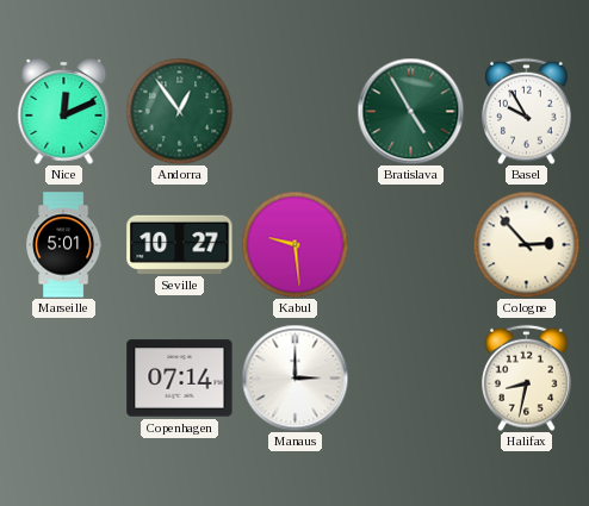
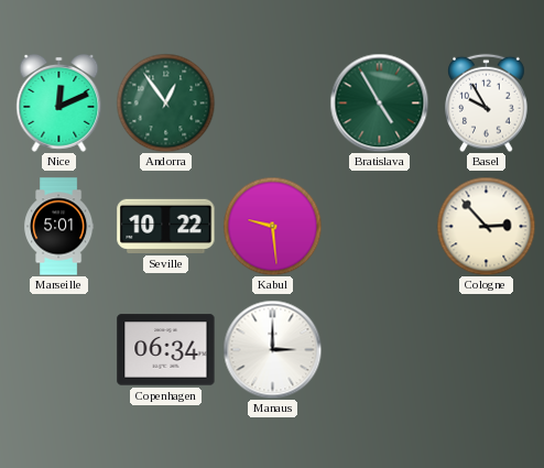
Seville: 10:27 -> 10:22 (166, 226)
Copenhagen: 07:14 -> 06:34 (166, 350)
Halifax: 8:32 -> none (527, 377)
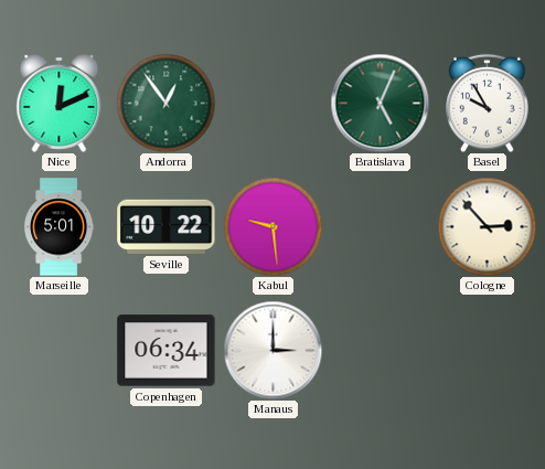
Bratislava: 4:55 -> 5:04 (380, 103)
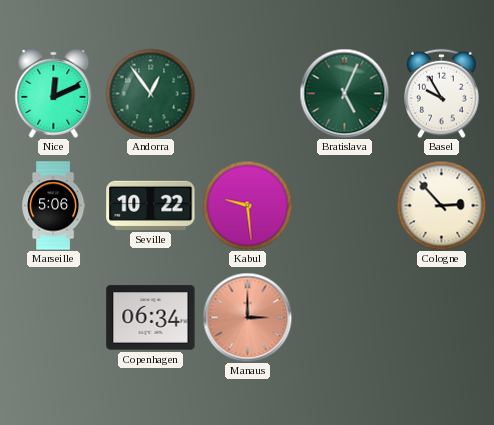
Marseille: 5:01 -> 5:06 (54, 206)
Manaus dial: white -> salmon (247, 317)
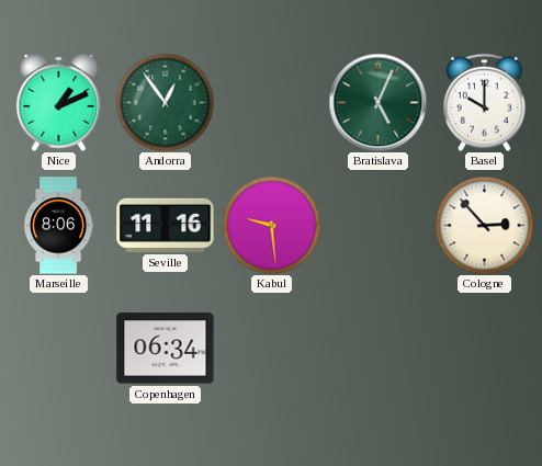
Nice: 12:11 -> 1:11 (59, 102)
Basel: 9:55 -> 10:00 (485, 102)
Marseille: 5:06 -> 8:06 (59, 226)
Seville: 10:22 -> 11:16 (166, 225)
Manaus: 3:00 -> none (247, 317)
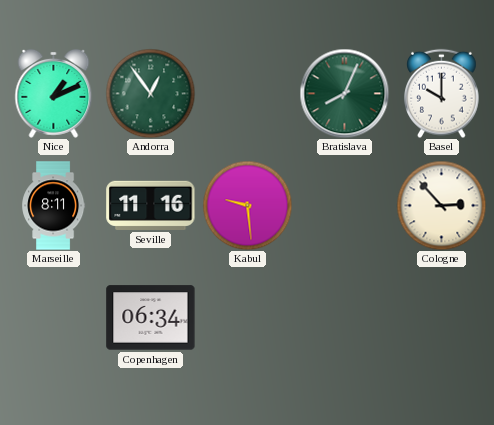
Bratislava: 5:04 -> 8:04 (344, 93)
Marseille: 8:06 -> 8:11 (54, 206)
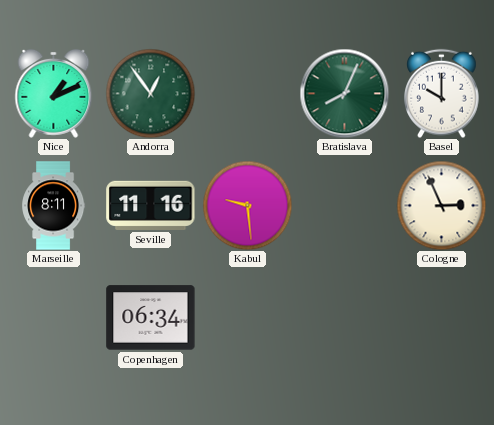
Cologne: 2:53 -> 2:56 (441, 205)
